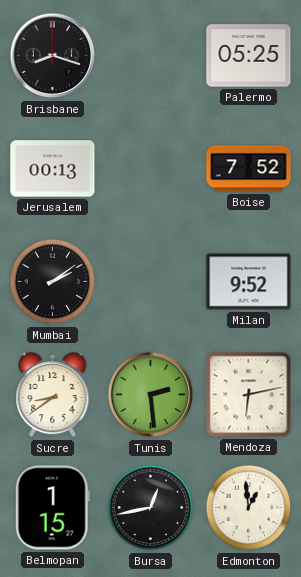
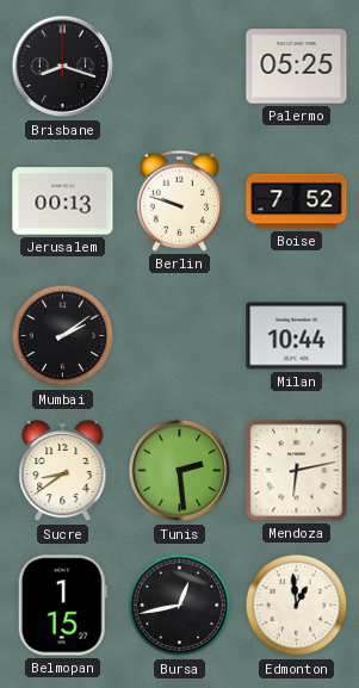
Berlin: none -> 9:48 (179, 200)
Milan: 9:52 -> 10:44 (297, 336)
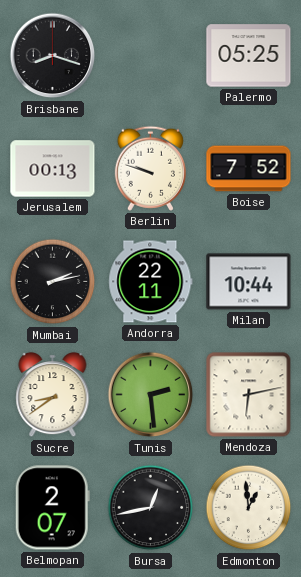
Mumbai: 2:09 -> 2:13 (53, 282)
Andorra: none -> 22:11 (151, 282)
Belmopan: 1:15 -> 2:07 (52, 508)
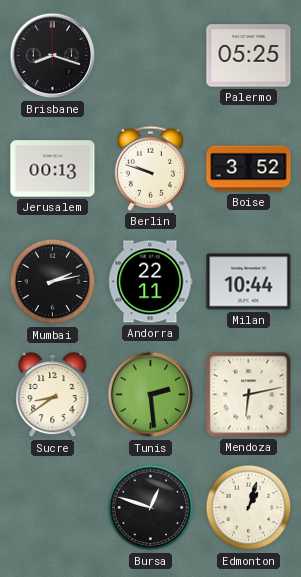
Boise: 7:52 -> 3:52 (249, 169)
Belmopan: 2:07 -> none (52, 508)
Bursa: 12:43 -> 12:48 (151, 508)
Edmonton: 12:59 -> 1:03 (249, 508)
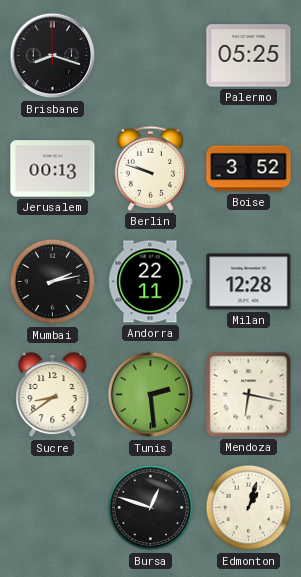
Milan: 10:44 -> 12:28 (249, 282)
Mendoza: 6:13 -> 6:17 (249, 395)
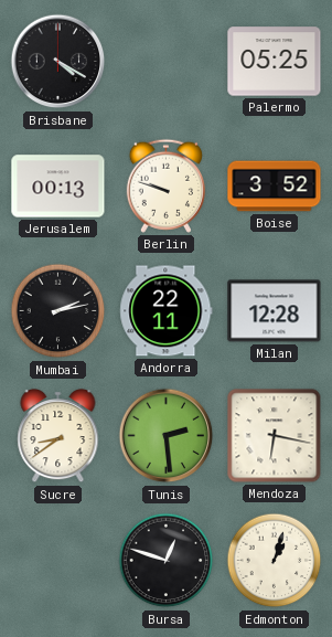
Brisbane: 8:18 -> 4:20 (58, 62)
